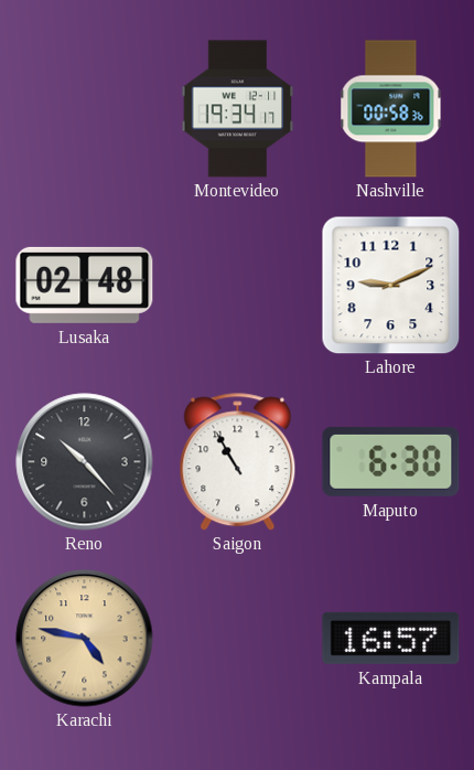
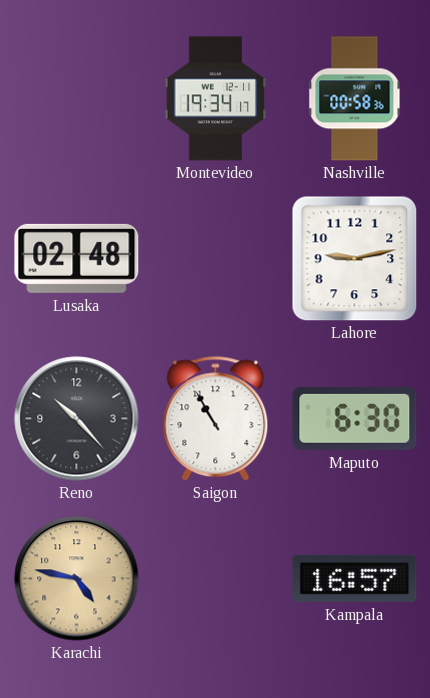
Lahore: 9:11 -> 9:13 (354, 258)
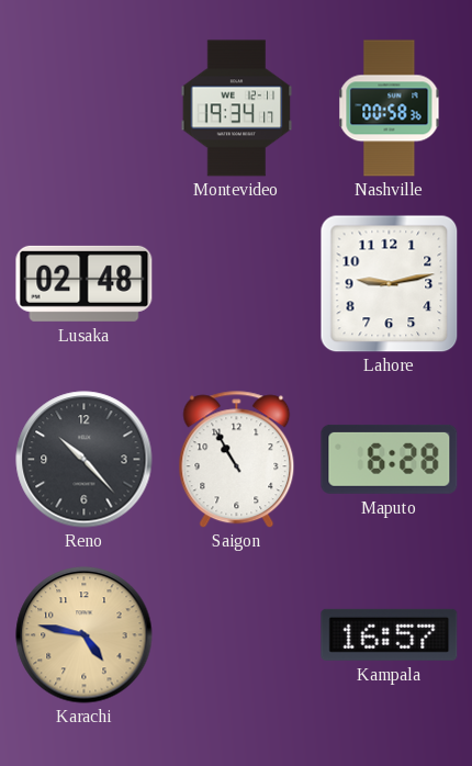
Maputo: 6:30 -> 6:28 (390, 459)
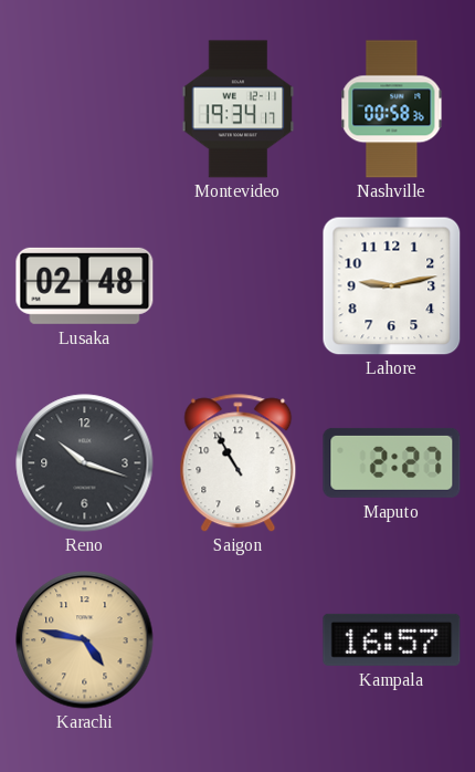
Reno: 10:23 -> 10:18 (85, 463)
Maputo: 6:28 -> 2:27 (392, 462)
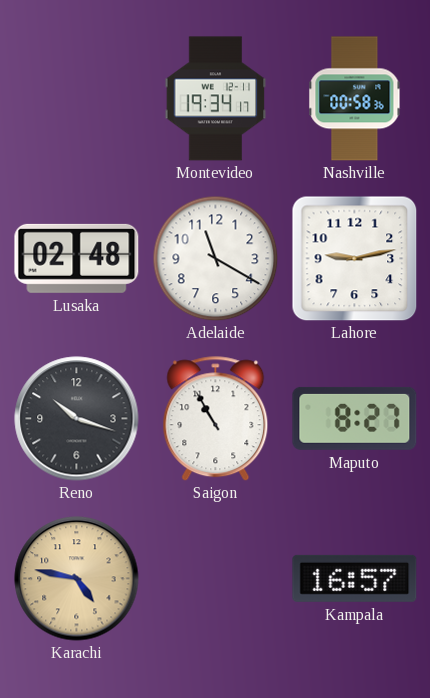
Adelaide: none -> 11:20 (215, 258)
Maputo: 2:27 -> 8:27 (355, 418)
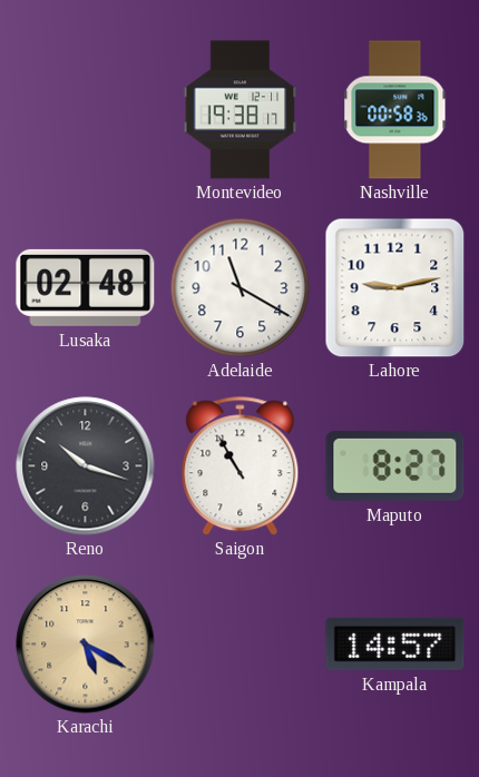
Montevideo: 19:34 -> 19:38 (241, 110)
Karachi: 4:47 -> 5:20 (86, 645)
Kampala: 16:57 -> 14:57 (395, 643)
